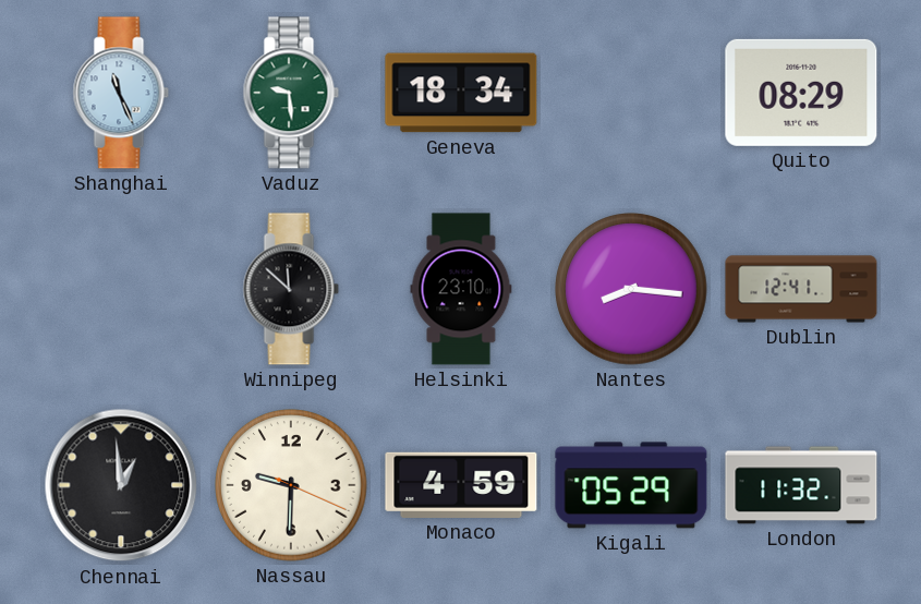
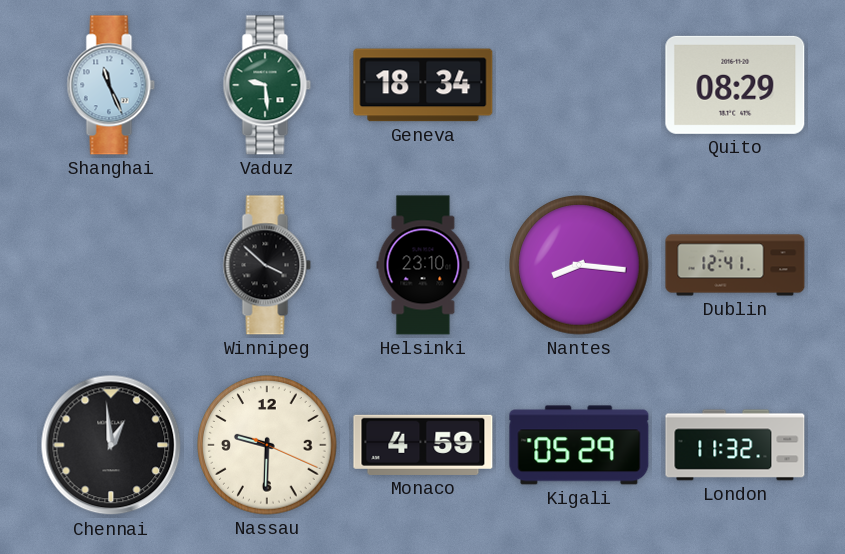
Winnipeg: 11:52 -> 3:52 (267, 265)
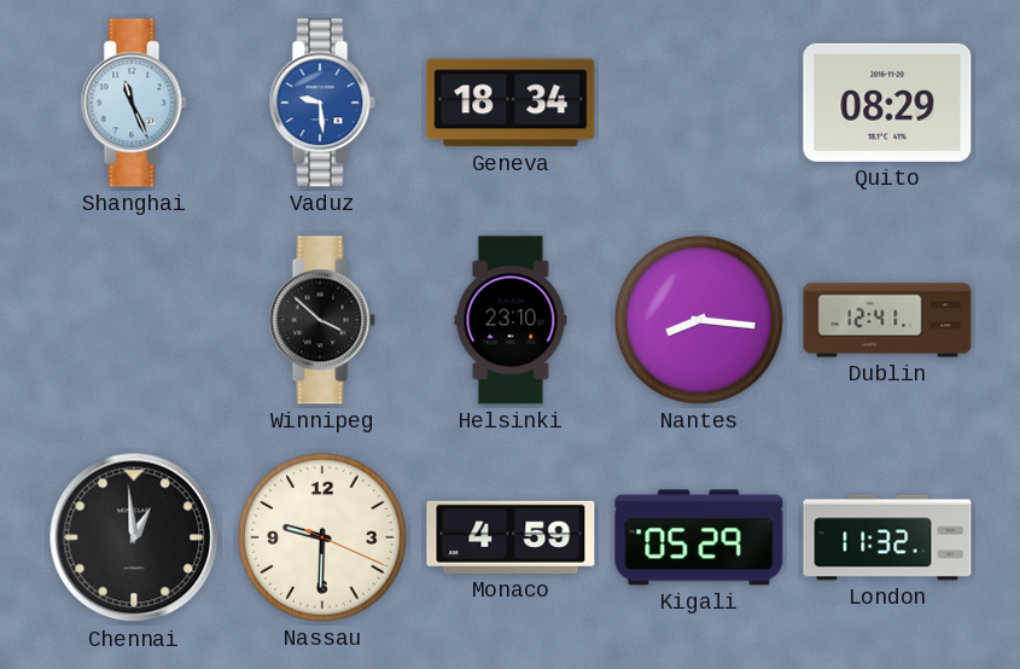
Vaduz dial: green -> blue (322, 103)
